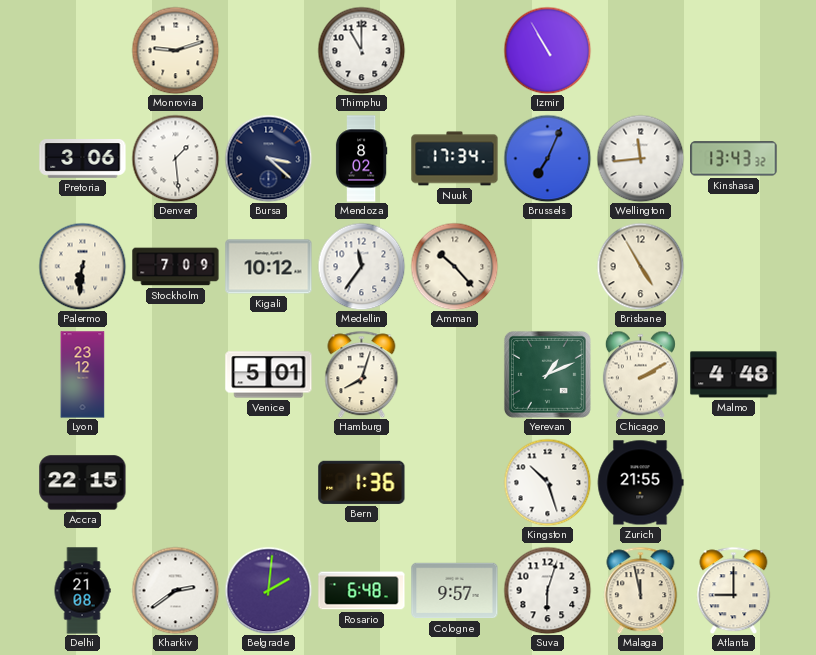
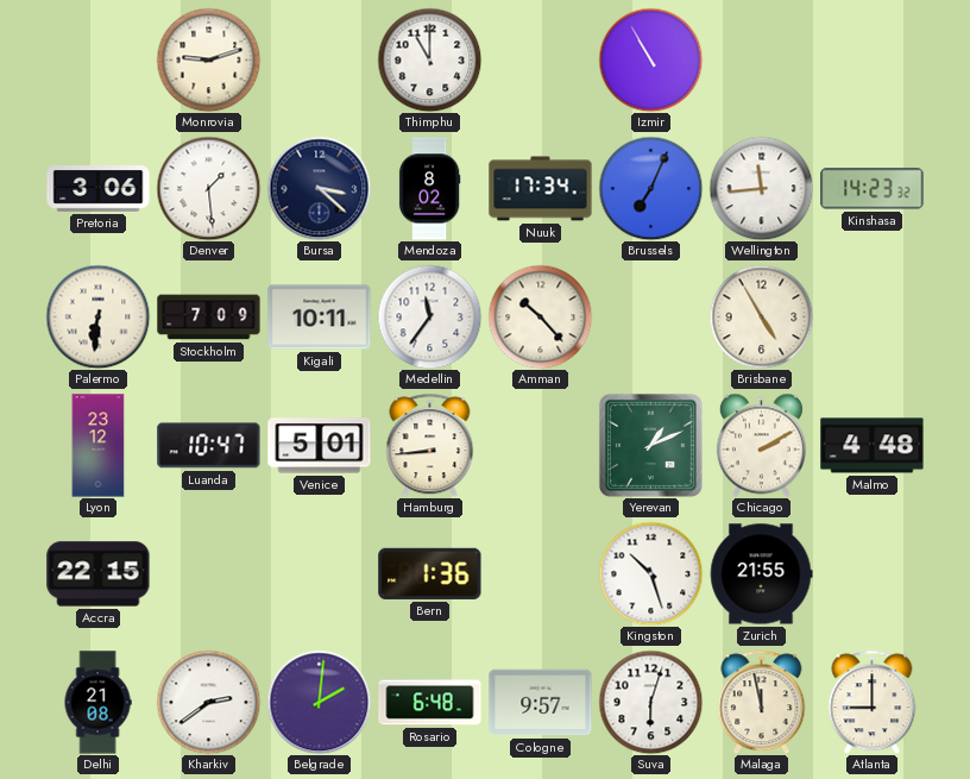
Kinshasa: 13:43 -> 14:23 (873, 189)
Kigali: 10:12 -> 10:11 (320, 318)
Luanda: none -> 10:47 (209, 446)
Hamburg: 8:03 -> 8:44 (430, 445)
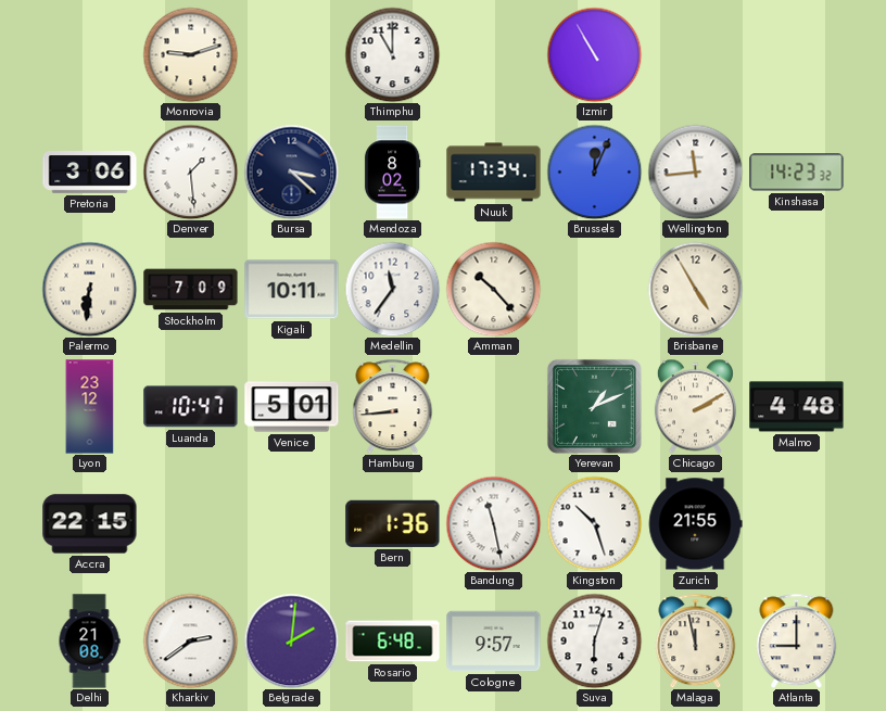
Brussels: 7:04 -> 12:04 (594, 172)
Bandung: none -> 11:28 (493, 523)
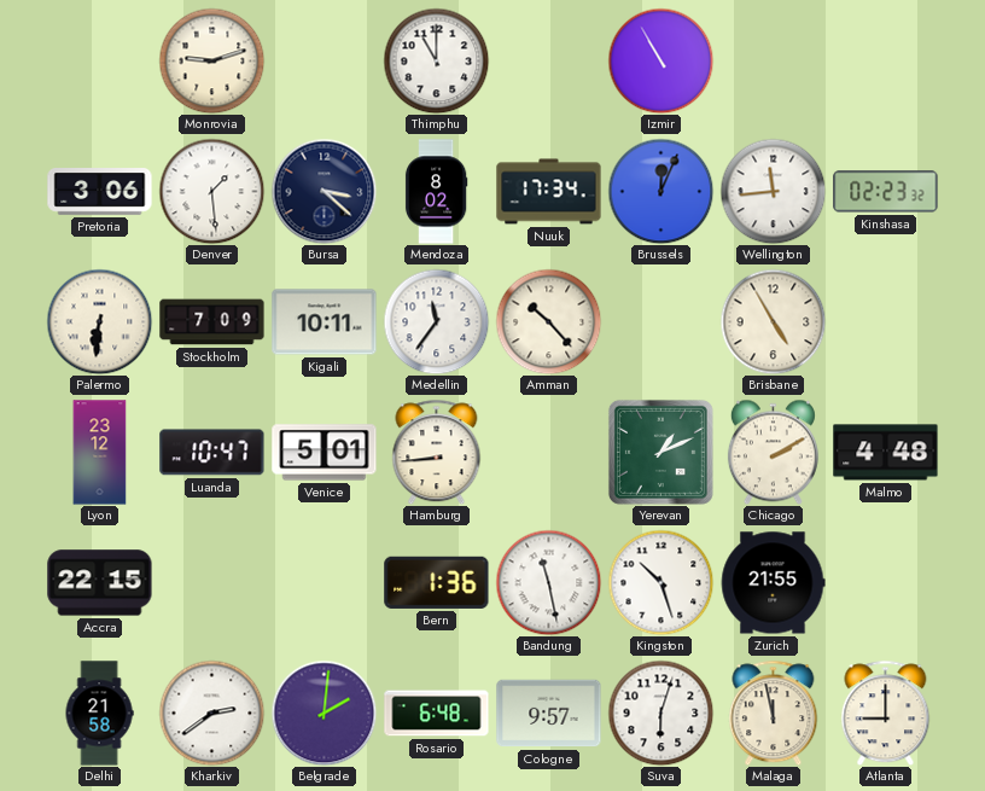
Kinshasa: 14:23 -> 02:23 (886, 192)
Delhi: 21:08 -> 21:58 (99, 714)
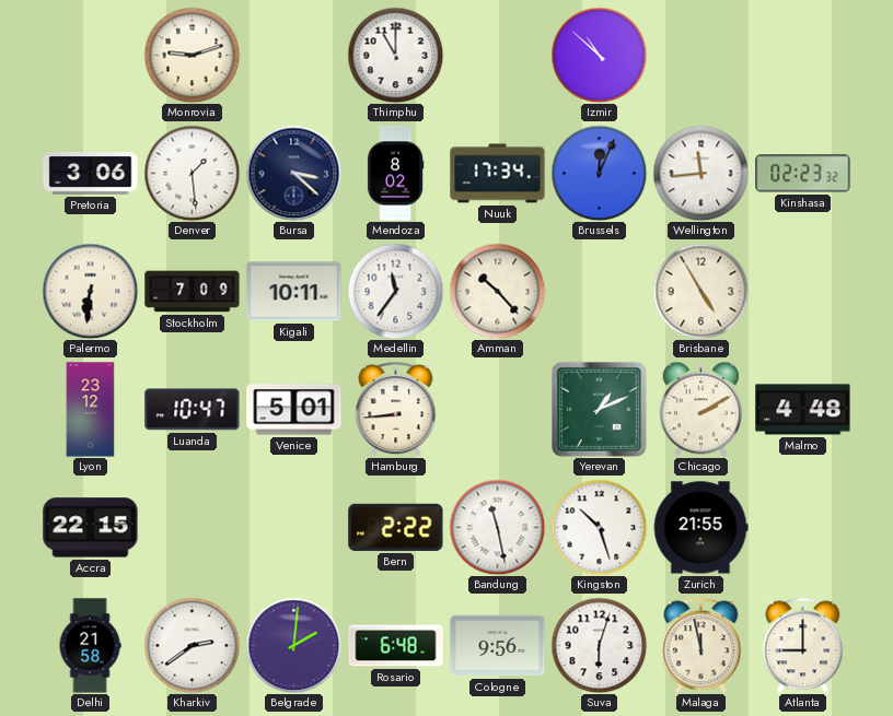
Izmir: 10:55 -> 10:52 (599, 55)
Bern: 1:36 -> 2:22 (396, 527)
Cologne: 9:57 -> 9:56 (498, 646)
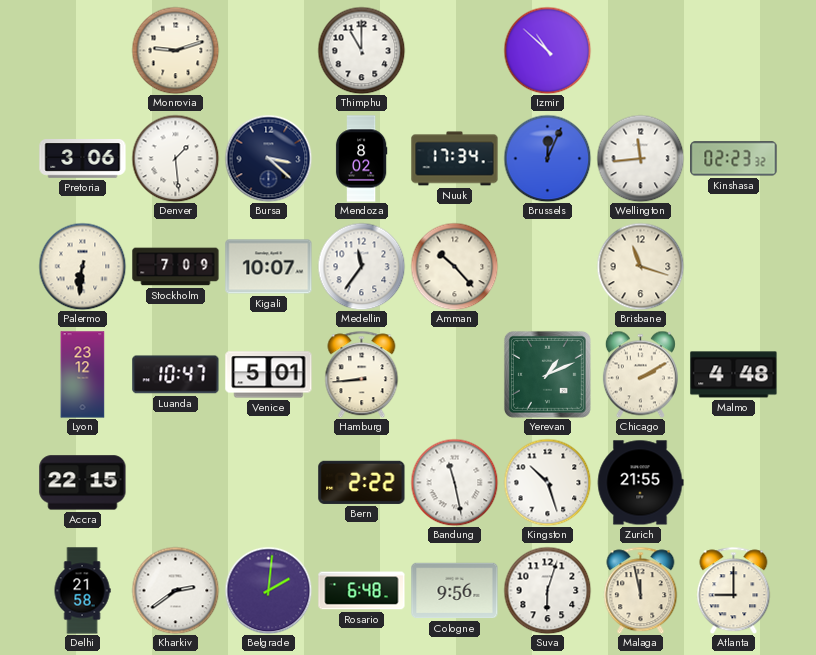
Kigali: 10:11 -> 10:07 (269, 267)
Brisbane: 4:55 -> 11:18 (640, 266)
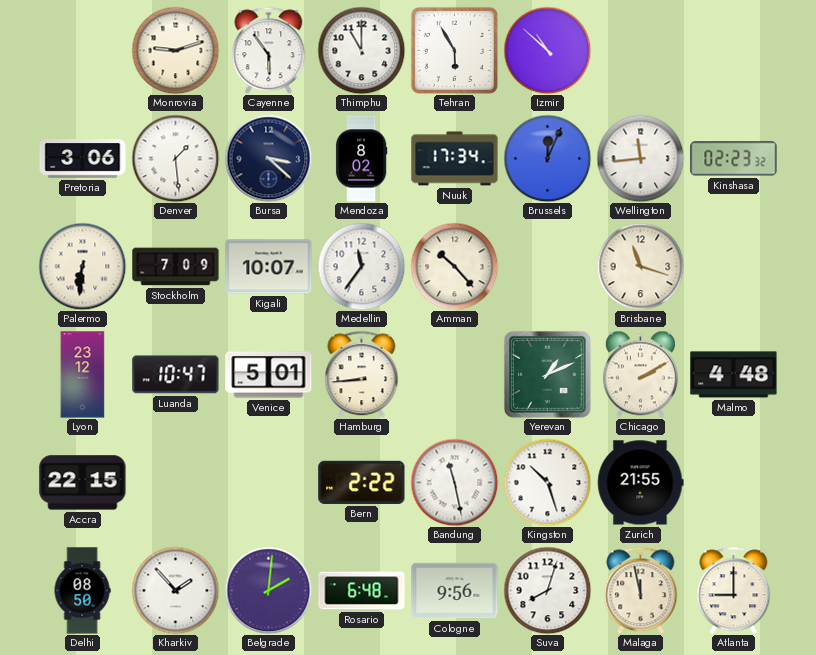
Cayenne: none -> 5:54 (269, 50)
Tehran: none -> 5:55 (454, 50)
Delhi: 21:58 -> 08:50 (82, 591)
Kharkiv: 2:39 -> 1:53 (175, 590)
Suva: 6:03 -> 8:03 (547, 590)
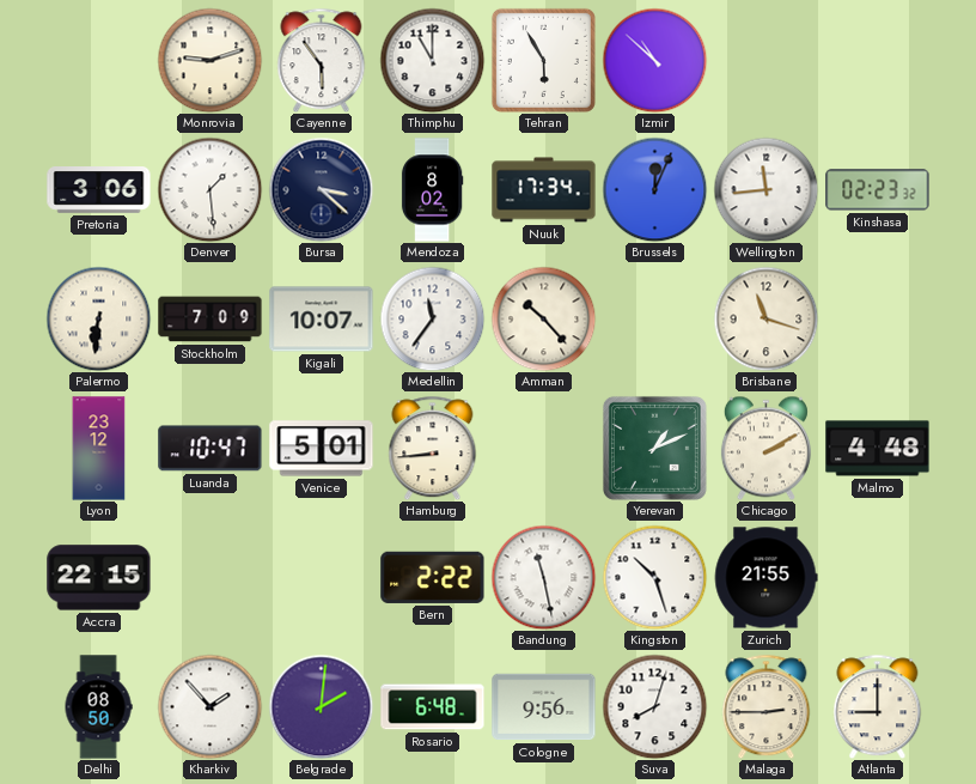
Malaga: 11:58 -> 2:45 (767, 706)
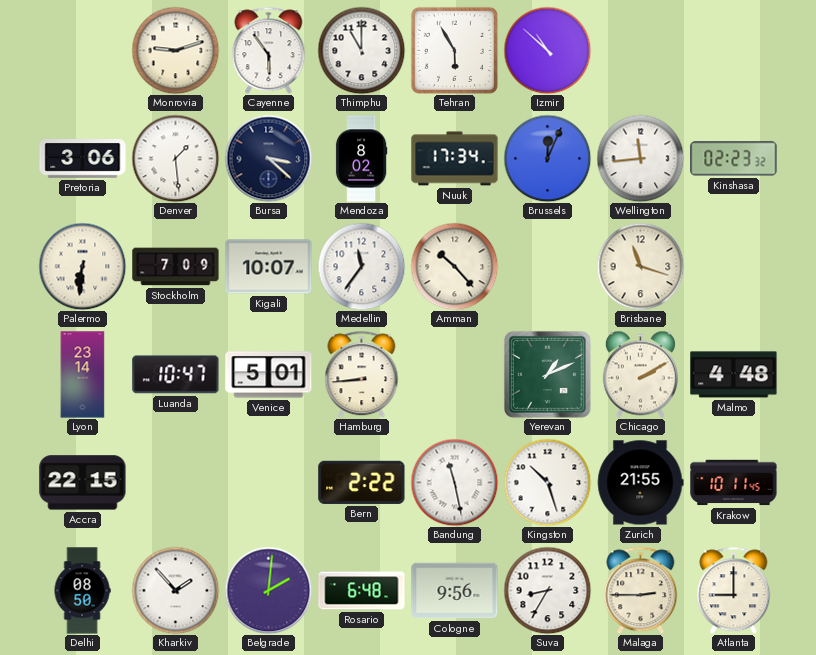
Lyon: 23:12 -> 23:14 (83, 375)
Krakow: none -> 10:11 (734, 483)
Suva: 8:03 -> 8:35 (547, 590)
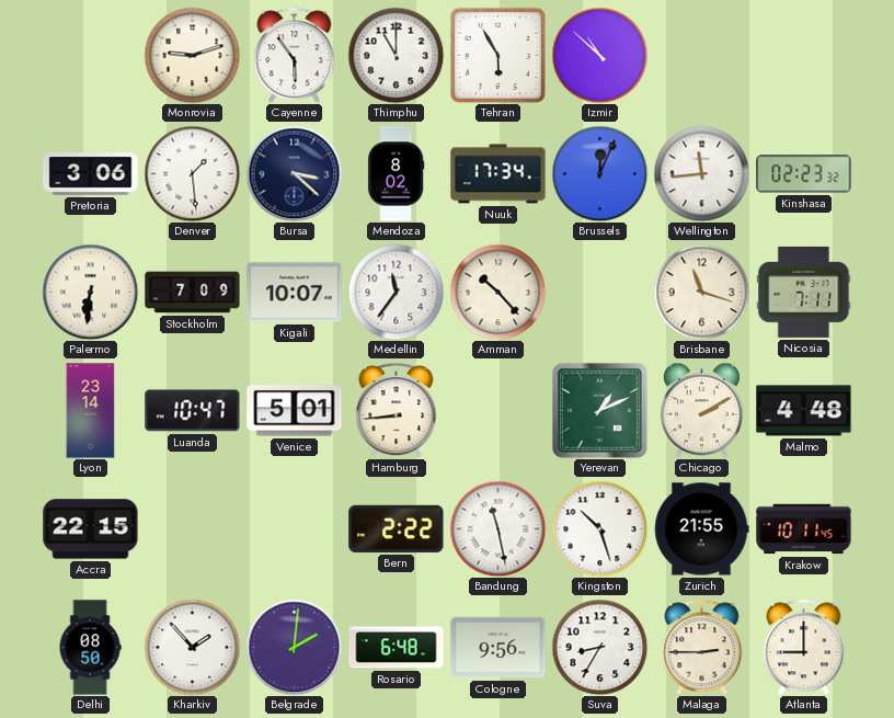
Nicosia: none -> 7:11 (804, 292)
